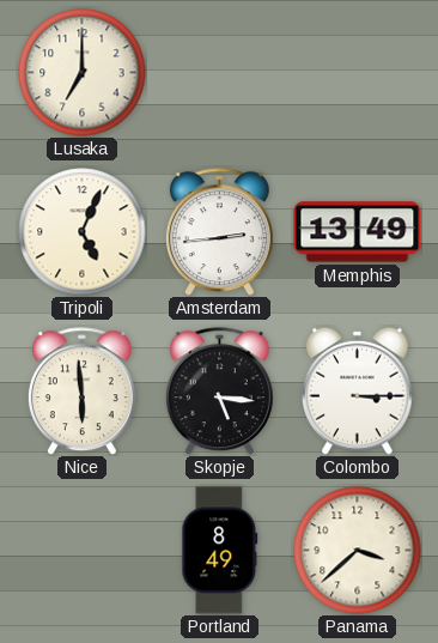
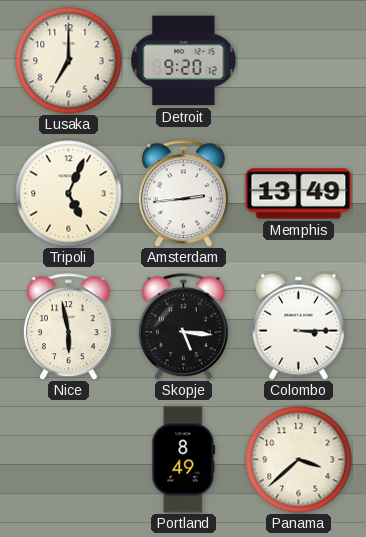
Detroit: none -> 9:20 (184, 61)
Nice: 5:59 -> 5:58 (68, 327)
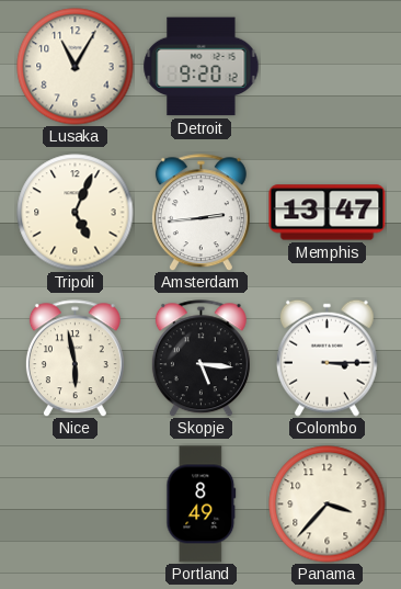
Lusaka: 7:00 -> 11:05 (76, 67)
Memphis: 13:49 -> 13:47 (328, 213)
Panama: 3:38 -> 3:37 (328, 505)
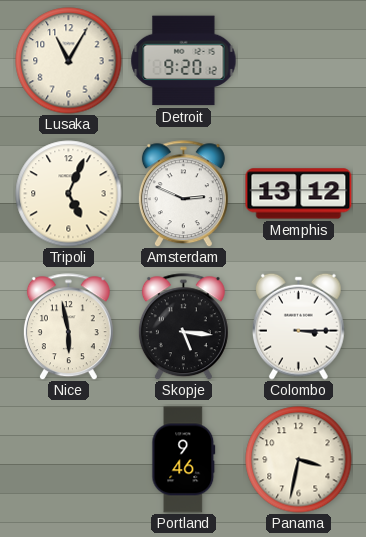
Amsterdam: 2:44 -> 2:49 (183, 194)
Memphis: 13:47 -> 13:12 (299, 194)
Portland: 8:49 -> 9:46 (184, 460)
Panama: 3:37 -> 3:32 (299, 460)
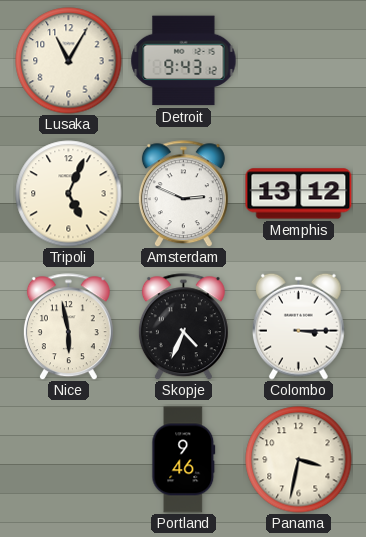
Detroit: 9:20 -> 9:43 (184, 61)
Skopje: 5:16 -> 4:34 (183, 327)
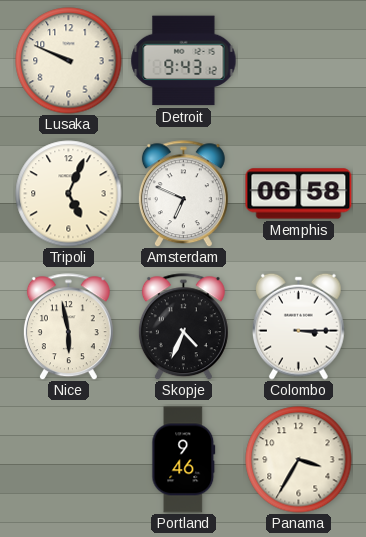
Lusaka: 11:05 -> 9:49 (69, 61)
Amsterdam: 2:49 -> 6:49 (183, 194)
Memphis: 13:12 -> 06:58 (299, 194)
Panama: 3:32 -> 3:35 (299, 460)
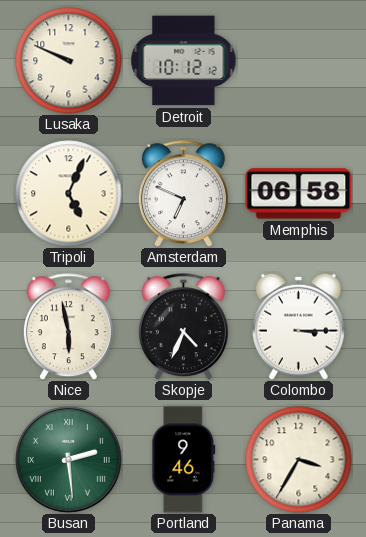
Detroit: 9:43 -> 10:12 (184, 61)
Busan: none -> 2:29 (68, 459)
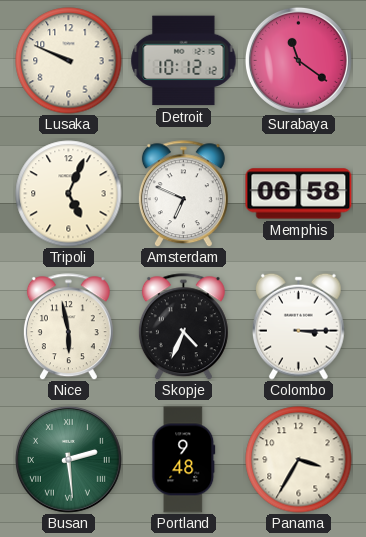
Surabaya: none -> 11:21 (298, 60)
Portland: 9:46 -> 9:48 (184, 460)
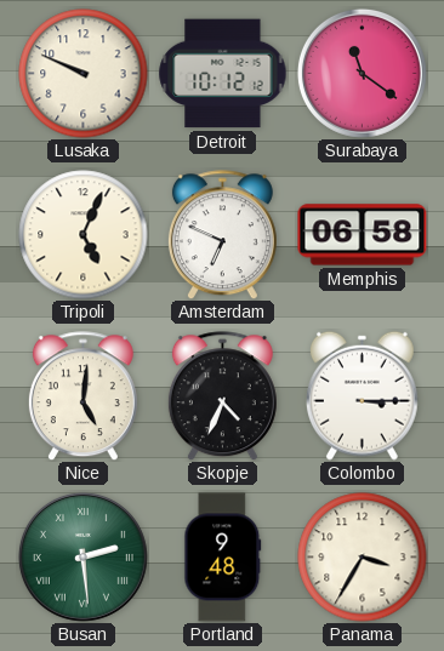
Nice: 5:58 -> 5:01 (82, 396)
